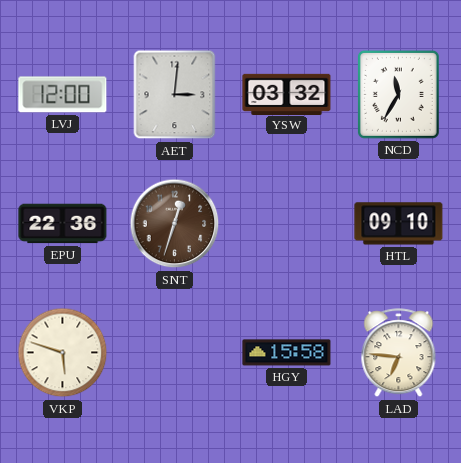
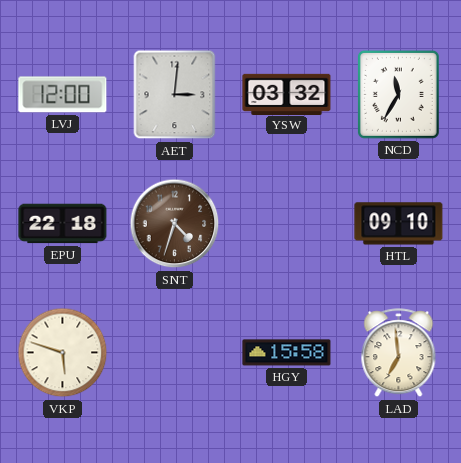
EPU: 22:36 -> 22:18 (63, 224)
SNT: 12:33 -> 4:33 (175, 224)
LAD: 6:46 -> 6:59 (399, 353)
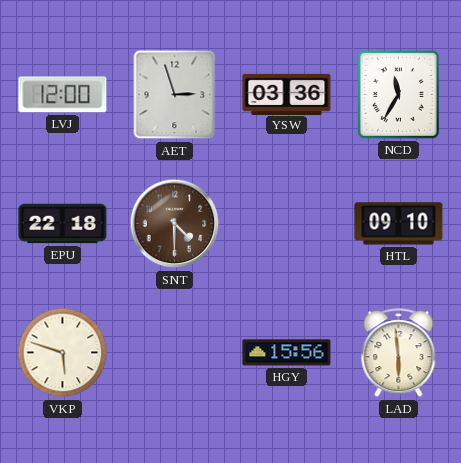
AET: 3:01 -> 2:57 (175, 95)
YSW: 03:32 -> 03:36 (287, 94)
SNT: 4:33 -> 4:30 (175, 224)
HGY: 15:58 -> 15:56 (287, 353)
LAD: 6:59 -> 5:59 (399, 353)
